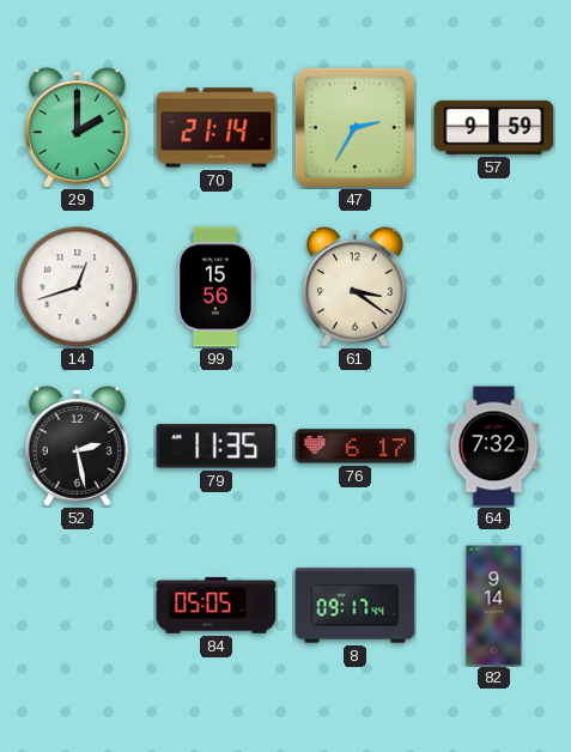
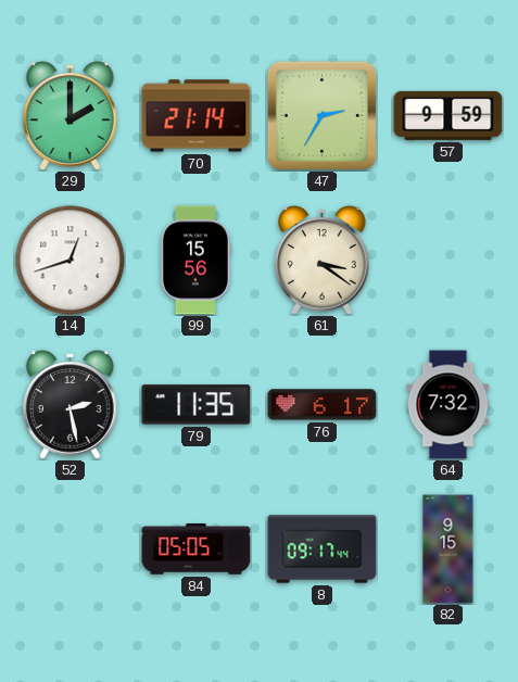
82: 9:14 -> 9:15 (448, 550)
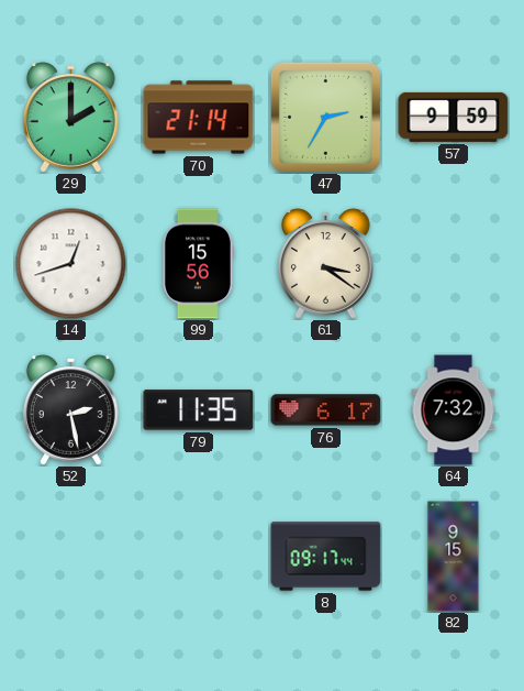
84: 05:05 -> none (197, 550)
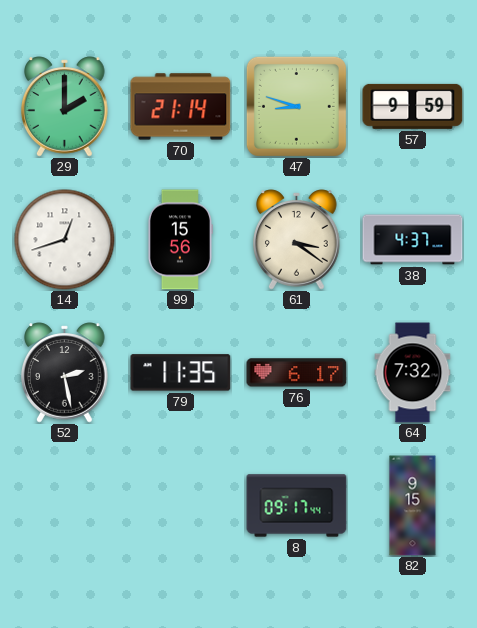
47: 2:35 -> 8:48 (296, 106)
38: none -> 4:37 (413, 240)
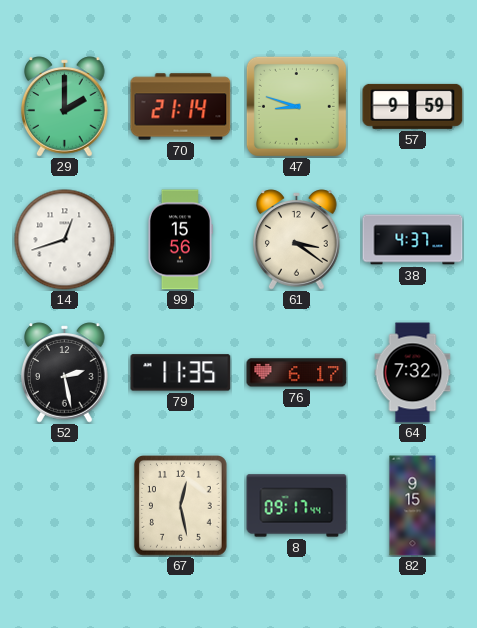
67: none -> 12:28 (181, 506)
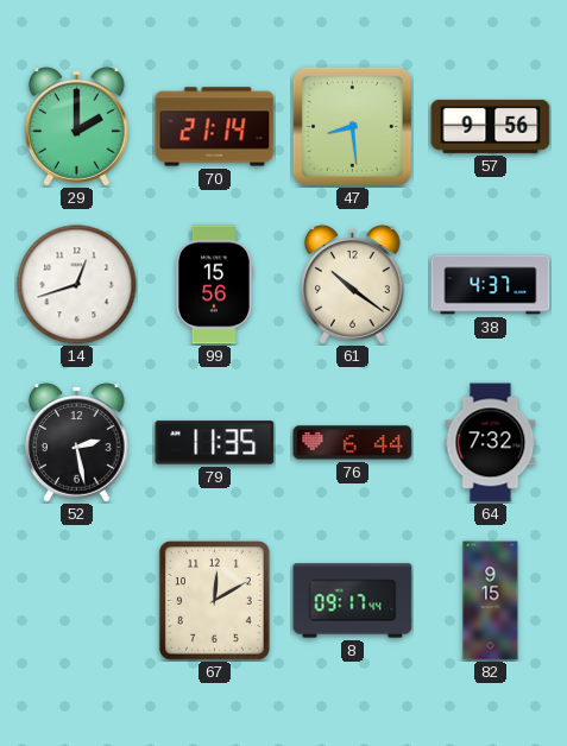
47: 8:48 -> 8:29 (352, 126)
57: 9:59 -> 9:56 (491, 126)
61: 3:21 -> 10:21 (353, 285)
76: 6:17 -> 6:44 (353, 443)
67: 12:28 -> 12:10 (215, 601)
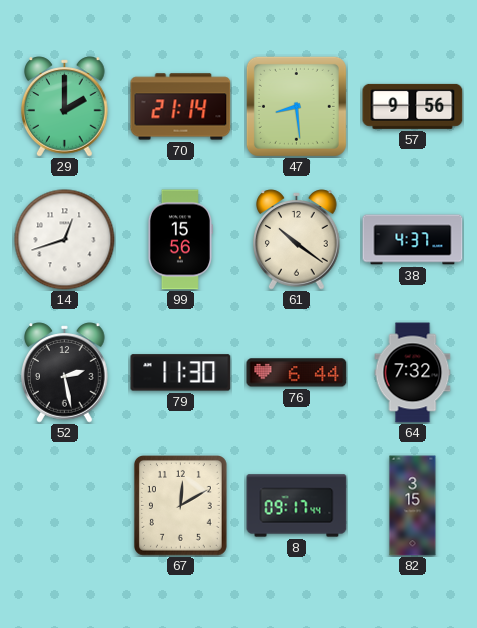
79: 11:35 -> 11:30 (181, 373)
82: 9:15 -> 3:15 (413, 506)
